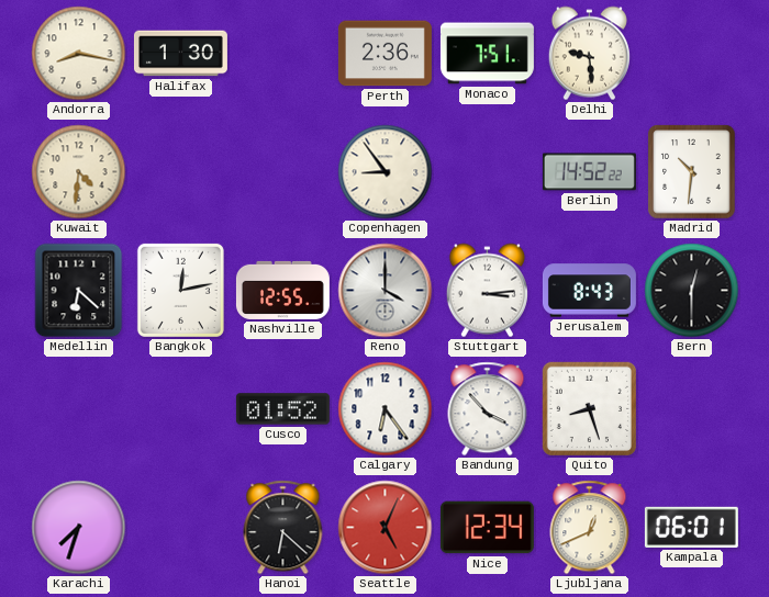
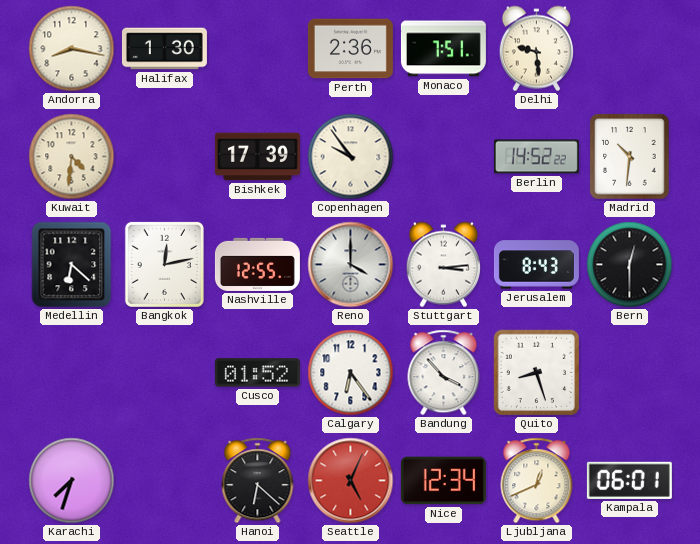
Bishkek: none -> 17:39 (257, 157)
Copenhagen: 8:54 -> 9:54 (351, 157)
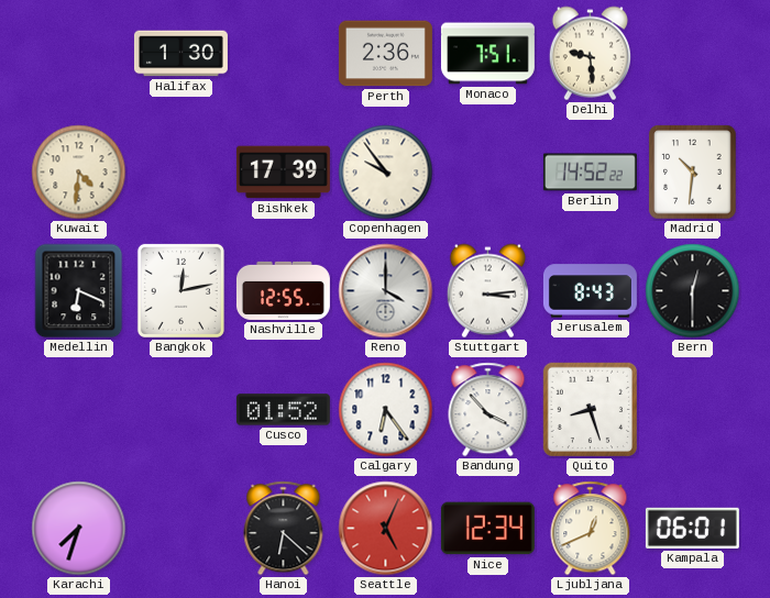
Andorra: 8:17 -> none (72, 49)
Medellin: 6:22 -> 6:19 (79, 291)
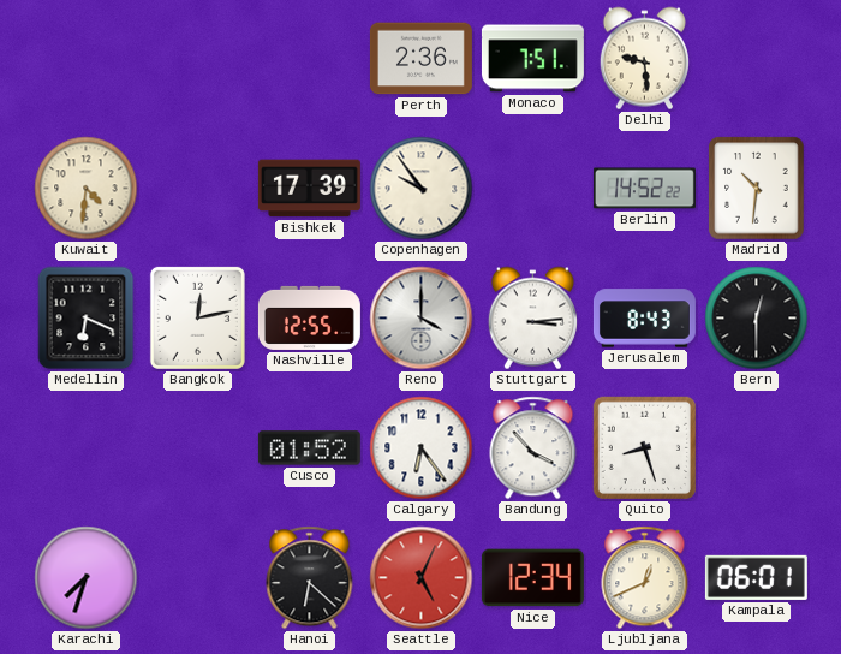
Halifax: 1:30 -> none (180, 54)
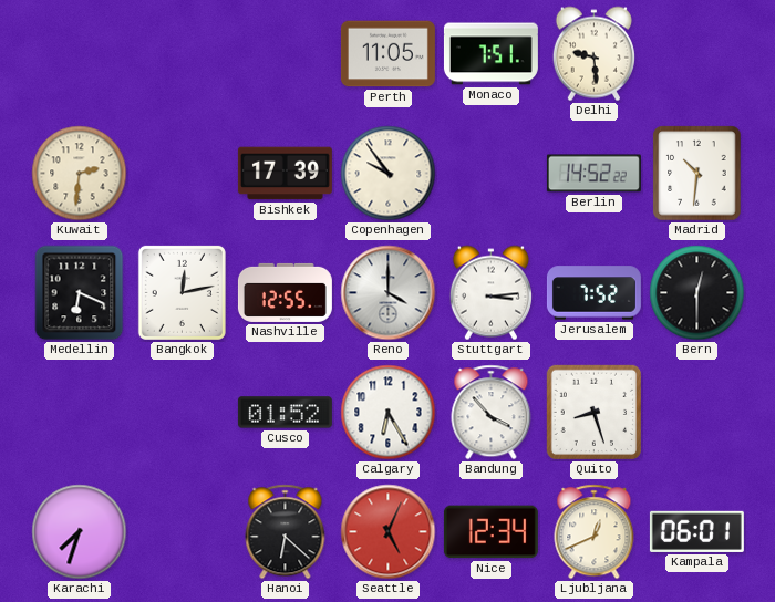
Perth: 2:36 -> 11:05 (387, 54)
Kuwait: 4:31 -> 2:31 (80, 174)
Jerusalem: 8:43 -> 7:52 (593, 293)
Calgary: 6:24 -> 6:25 (389, 413)
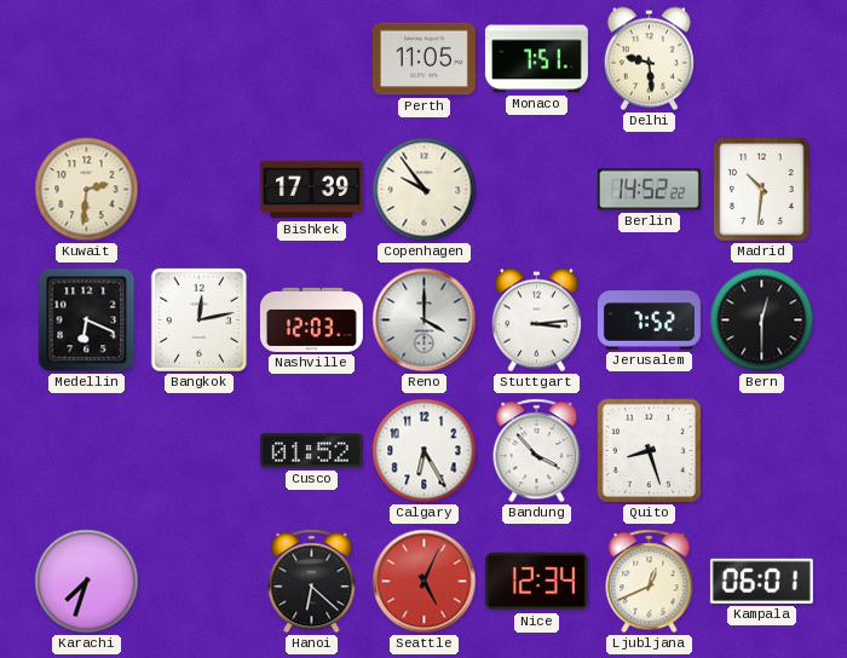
Nashville: 12:55 -> 12:03 (311, 319)
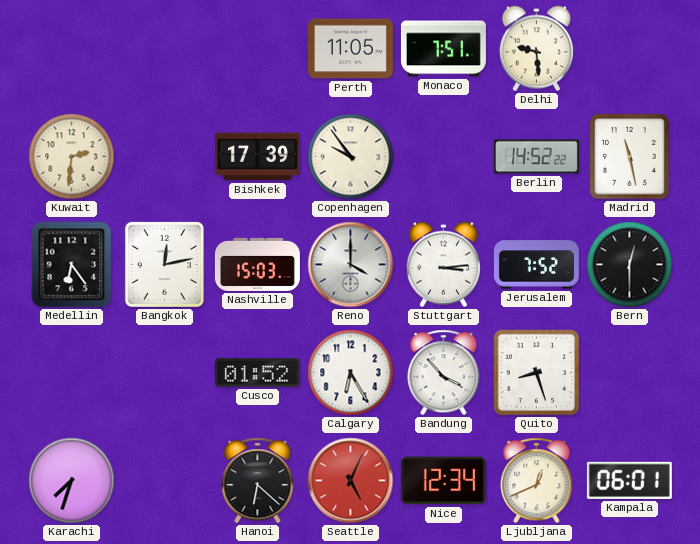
Madrid: 10:31 -> 11:28 (630, 157)
Medellin: 6:19 -> 6:24 (72, 265)
Nashville: 12:03 -> 15:03 (257, 264)
